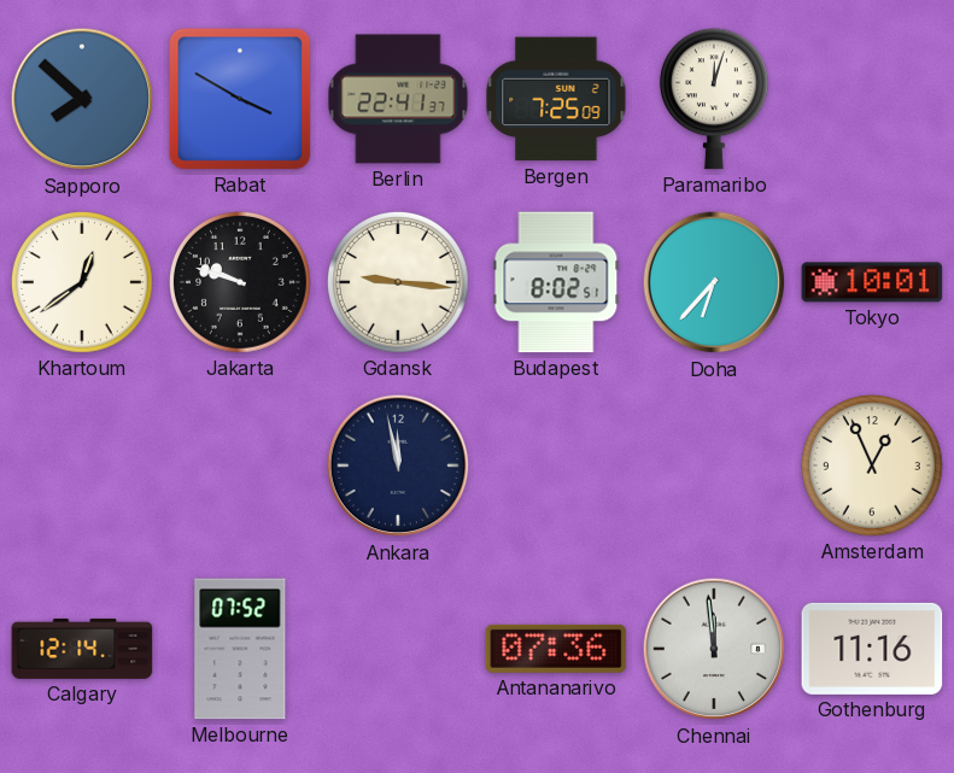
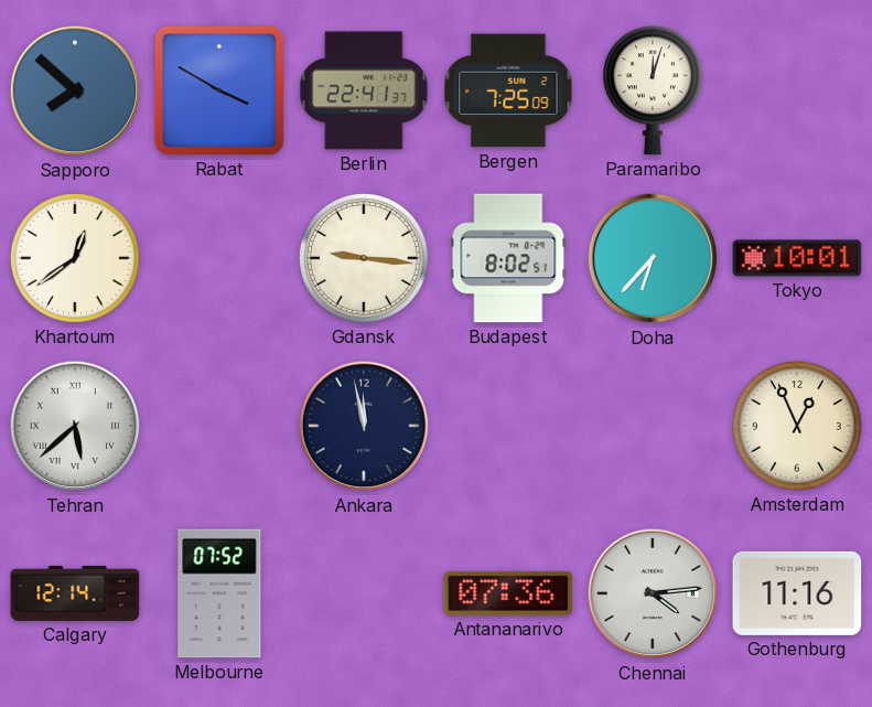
Jakarta: 9:48 -> none (240, 282)
Tehran: none -> 5:38 (75, 426)
Chennai: 11:59 -> 4:14 (653, 593)
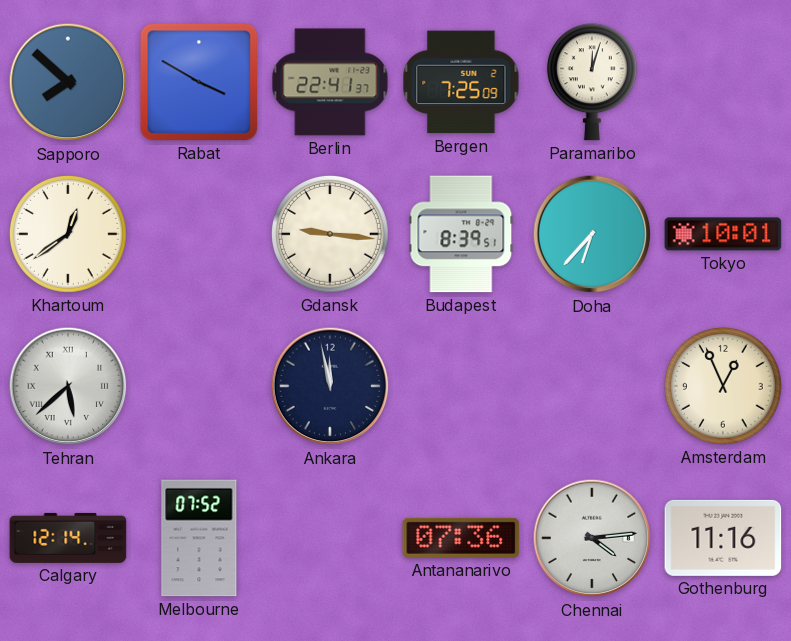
Budapest: 8:02 -> 8:39 (461, 234)
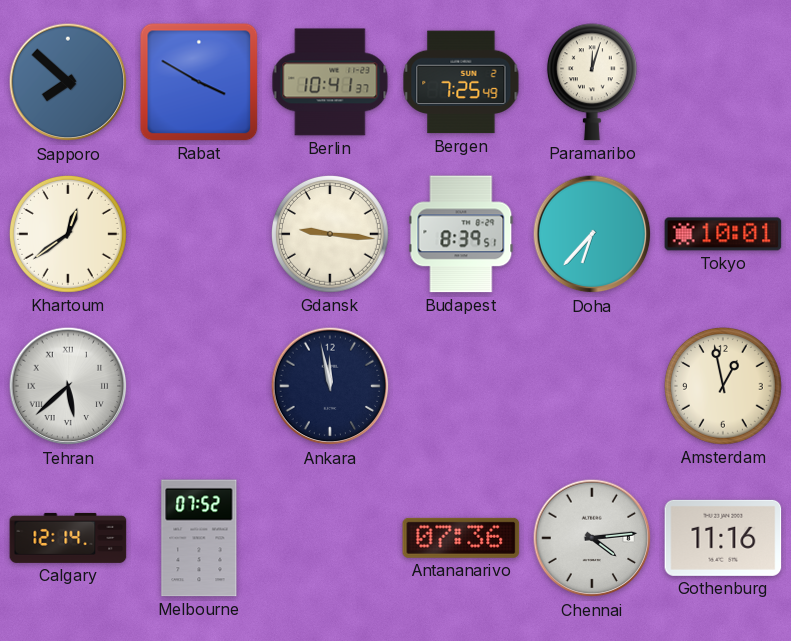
Berlin: 22:41 -> 10:41 (330, 82)
Bergen: 7:25:09 -> 7:25:49 (461, 82)
Amsterdam: 12:56 -> 12:58 (723, 386)
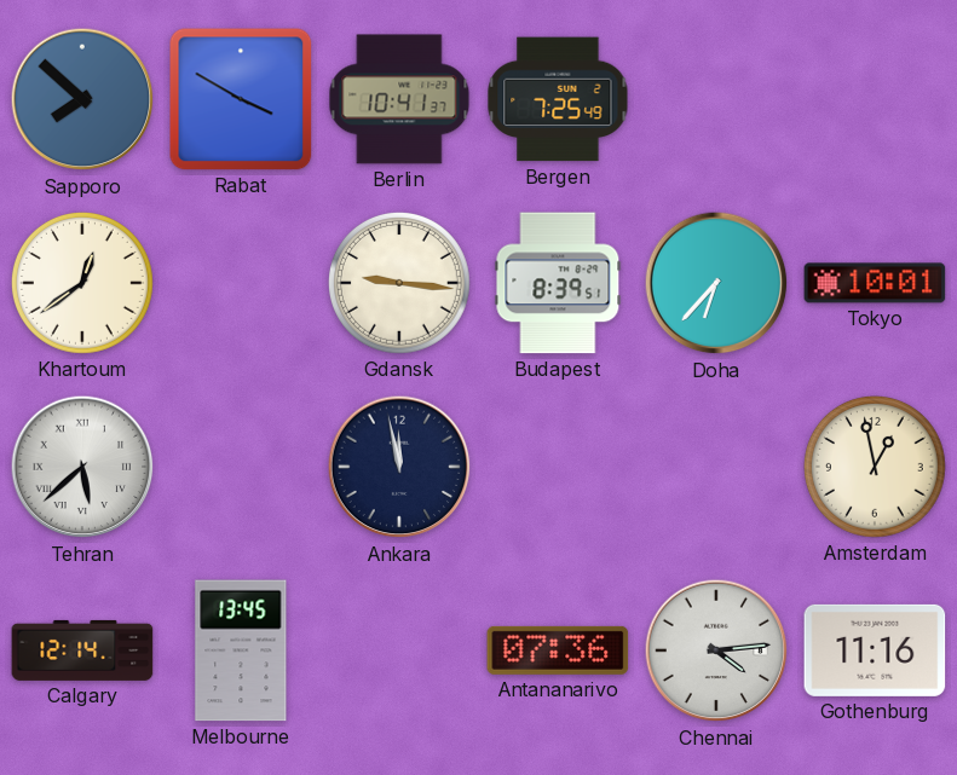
Paramaribo: 12:03 -> none (592, 82)
Melbourne: 07:52 -> 13:45 (241, 650)
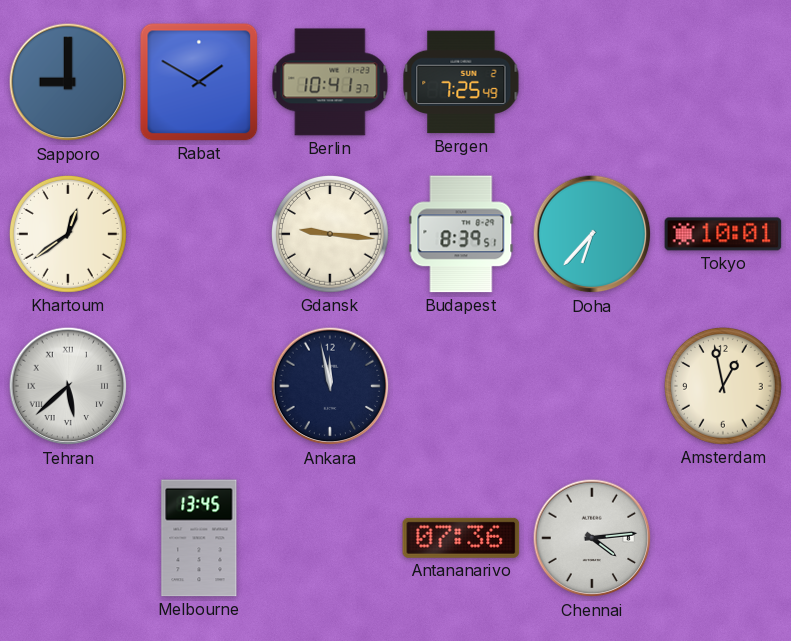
Sapporo: 7:52 -> 9:00 (68, 82)
Rabat: 3:50 -> 1:50 (199, 82)
Calgary: 12:14 -> none (82, 650)
Gothenburg: 11:16 -> none (875, 650)
